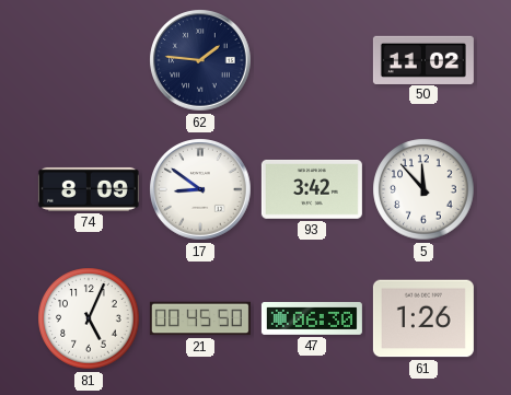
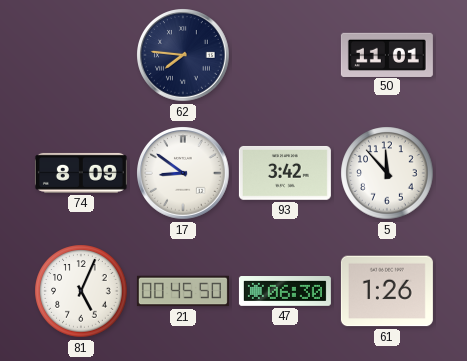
62: 1:46 -> 7:46 (183, 55)
50: 11:02 -> 11:01 (387, 54)
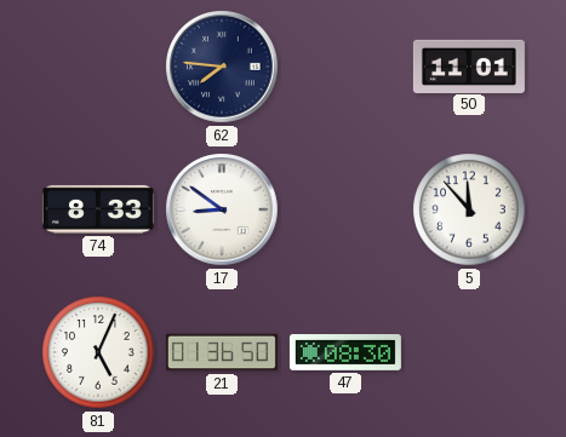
74: 8:09 -> 8:33 (98, 209)
93: 3:42 -> none (285, 173)
21: 00:45 -> 01:36 (222, 352)
47: 06:30 -> 08:30 (345, 353)
61: 1:26 -> none (387, 291)
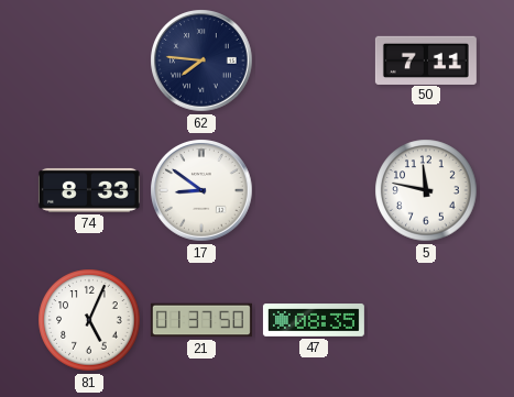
50: 11:01 -> 7:11 (426, 59)
5: 11:53 -> 11:47 (426, 190)
21: 01:36 -> 01:37 (201, 320)
47: 08:30 -> 08:35 (314, 321)
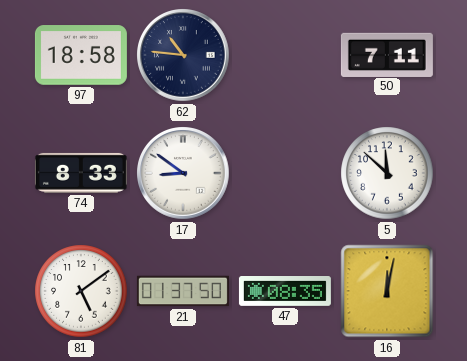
97: none -> 18:58 (81, 55)
62: 7:46 -> 10:46 (183, 55)
5: 11:47 -> 11:52 (387, 173)
81: 5:04 -> 5:09 (81, 291)
16: none -> 12:02 (387, 291)
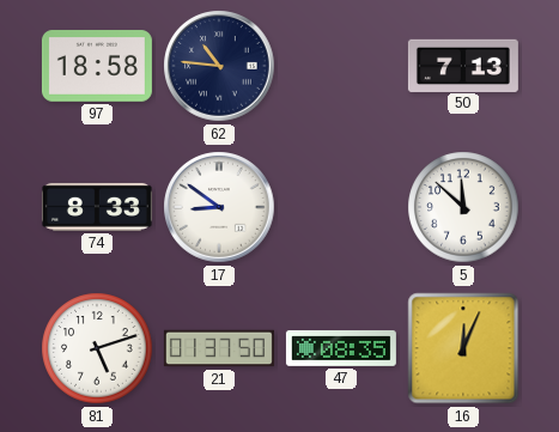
50: 7:11 -> 7:13 (463, 65)
81: 5:09 -> 5:12 (97, 348)
16: 12:02 -> 12:04 (463, 348)
